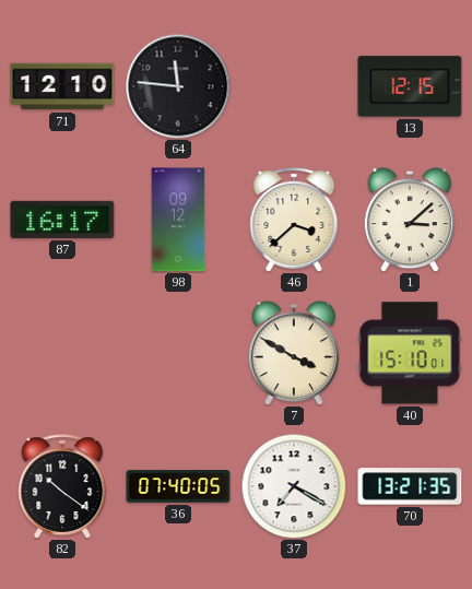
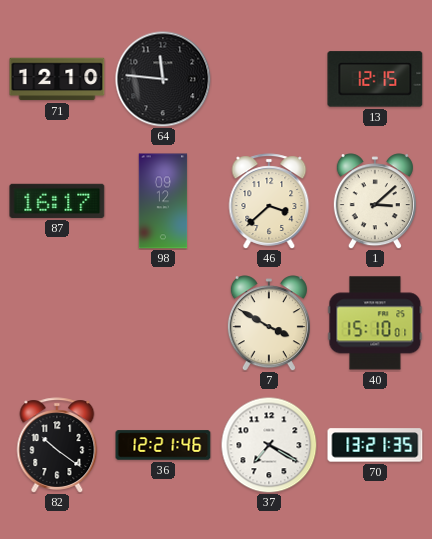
36: 07:40 -> 12:21 (163, 445)
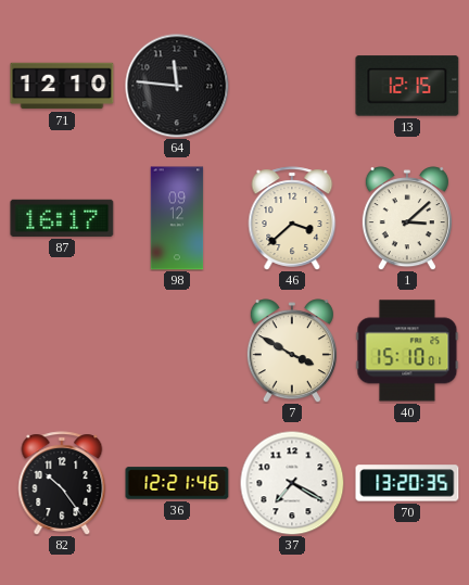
82: 10:21 -> 10:24 (62, 483)
70: 13:21 -> 13:20 (407, 483)
